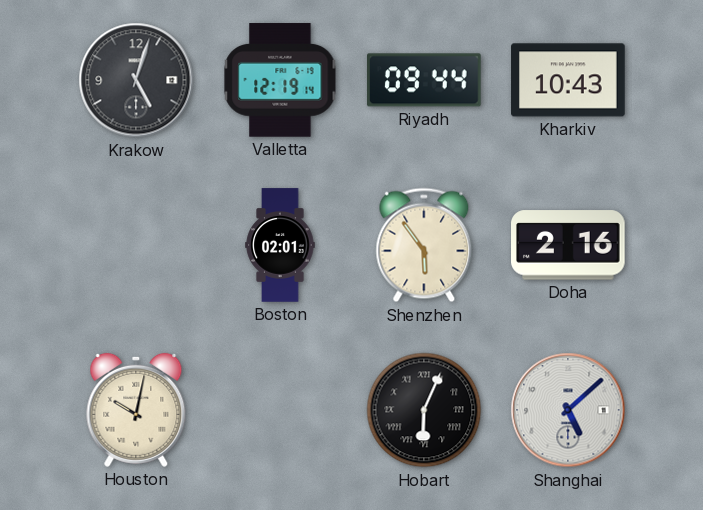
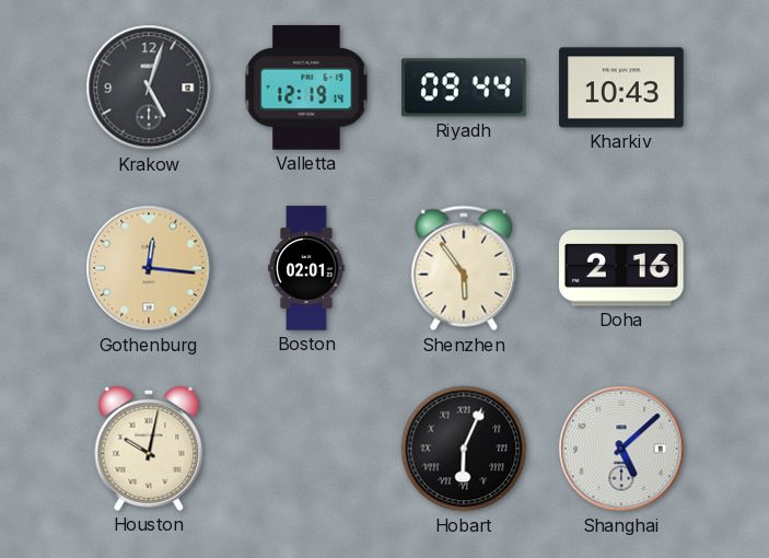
Gothenburg: none -> 12:16 (149, 268)
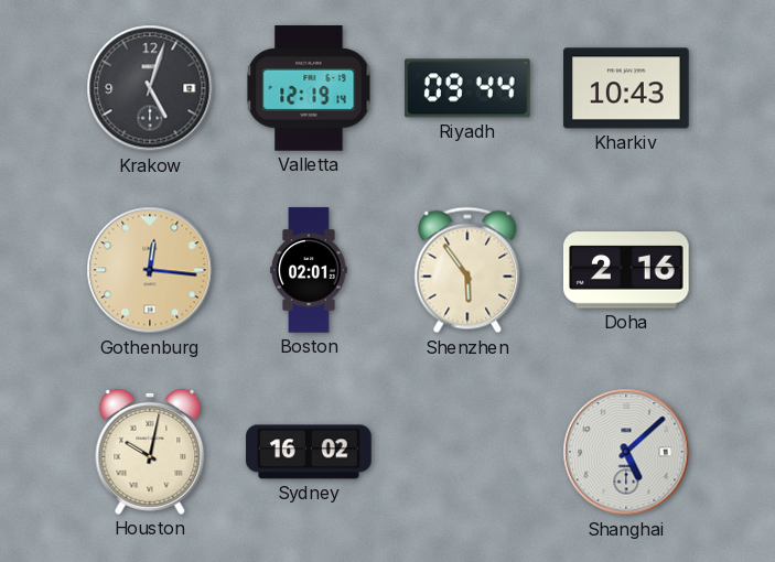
Sydney: none -> 16:02 (309, 452)
Hobart: 6:04 -> none (464, 449)
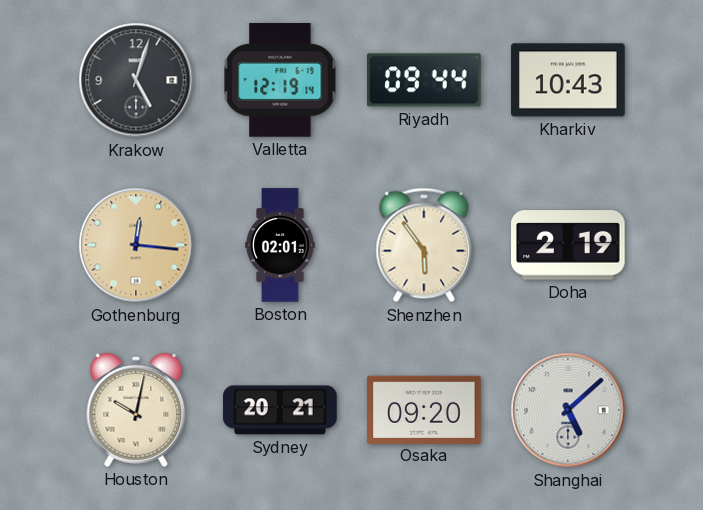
Doha: 2:16 -> 2:19 (569, 245)
Sydney: 16:02 -> 20:21 (280, 410)
Osaka: none -> 09:20 (424, 409)
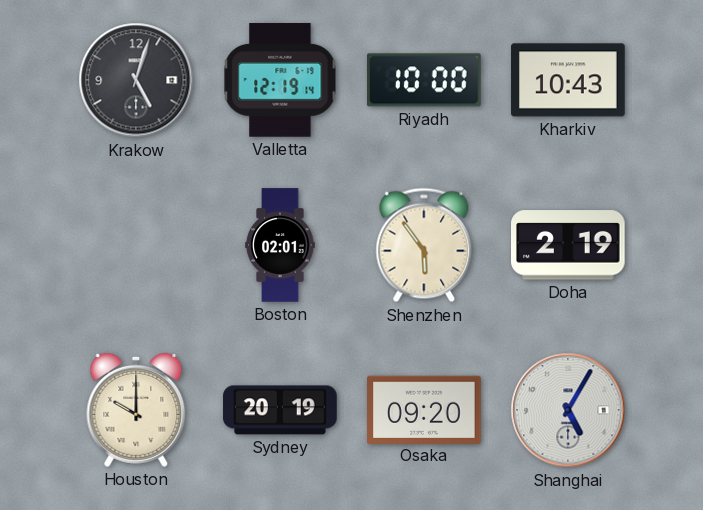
Riyadh: 09:44 -> 10:00 (425, 80)
Gothenburg: 12:16 -> none (136, 245)
Houston: 10:02 -> 10:00 (136, 410)
Sydney: 20:21 -> 20:19 (280, 410)
Shanghai: 5:08 -> 5:05 (568, 410)
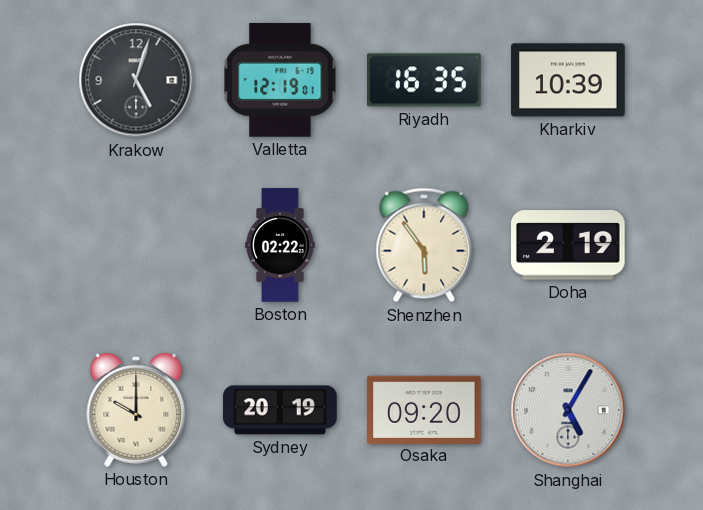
Valletta: 12:19:14 -> 12:19:01 (280, 80)
Riyadh: 10:00 -> 16:35 (425, 80)
Kharkiv: 10:43 -> 10:39 (568, 80)
Boston: 02:01 -> 02:22 (280, 245)
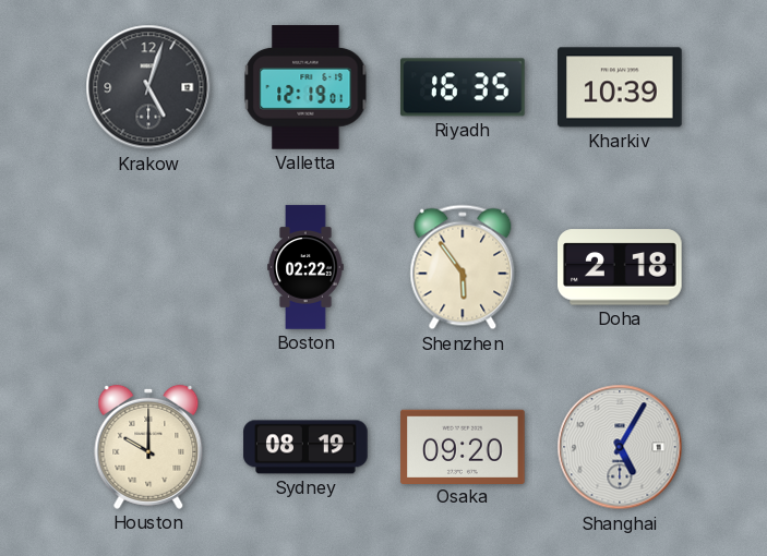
Doha: 2:19 -> 2:18 (621, 267)
Sydney: 20:19 -> 08:19 (305, 447)
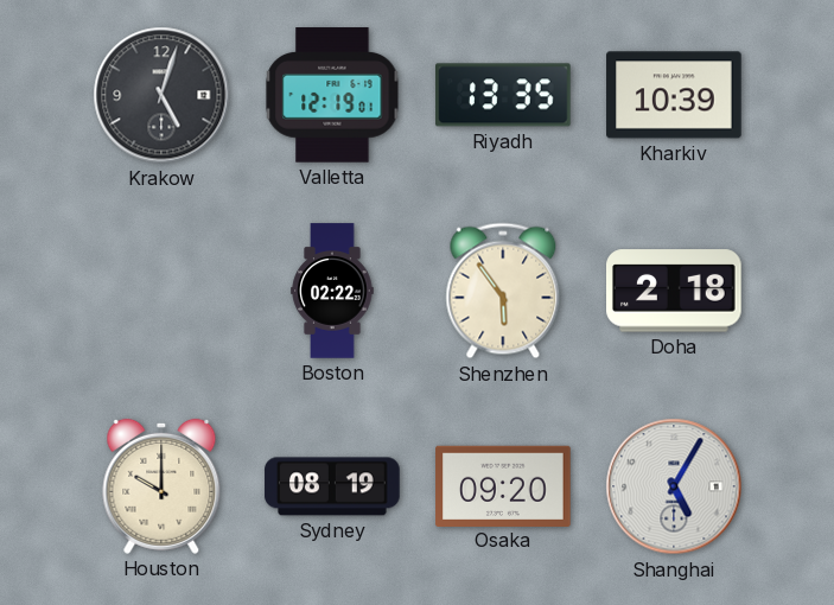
Riyadh: 16:35 -> 13:35 (504, 95)
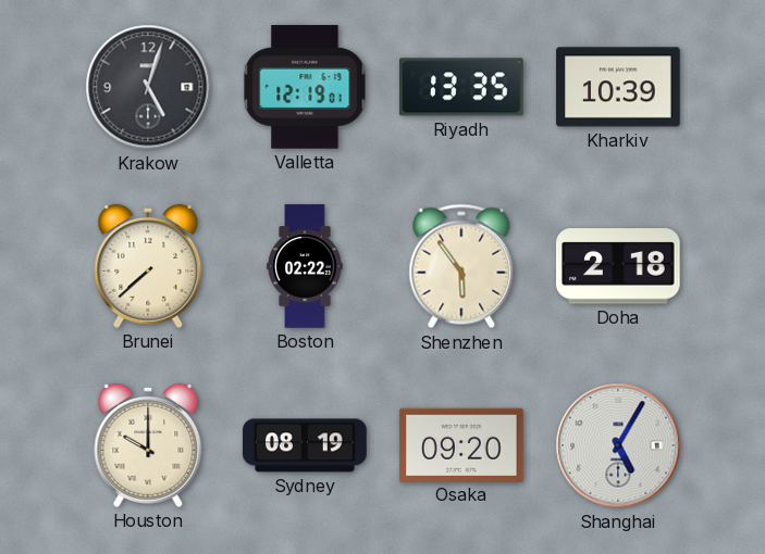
Brunei: none -> 7:38 (148, 266)
